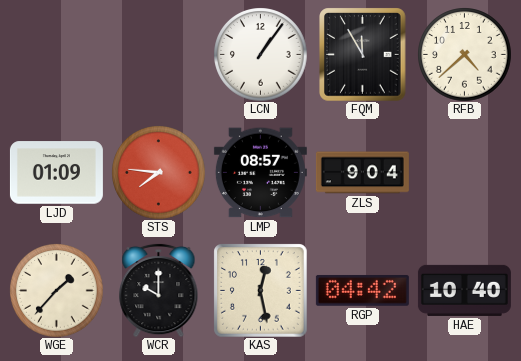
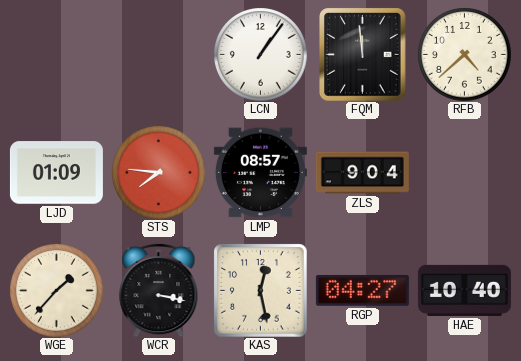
FQM: 11:55 -> 11:59 (363, 54)
WCR: 10:00 -> 3:17 (159, 290)
RGP: 04:42 -> 04:27 (362, 290)
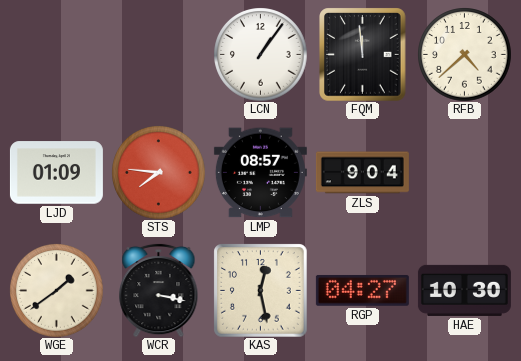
WGE: 1:37 -> 1:39 (56, 290)
HAE: 10:40 -> 10:30 (464, 290)
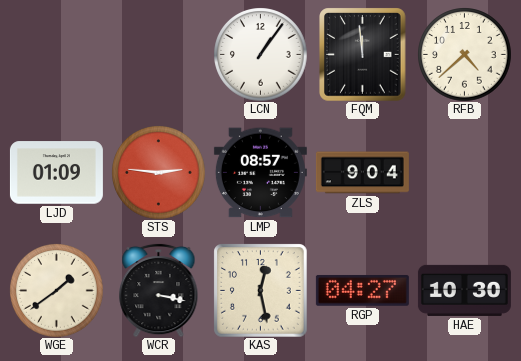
STS: 7:46 -> 2:46 (158, 172)
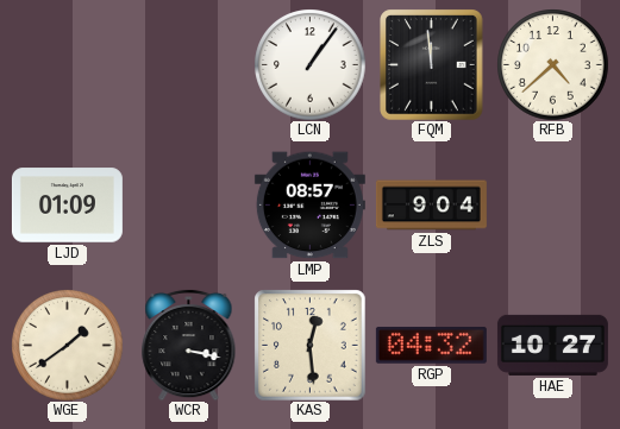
STS: 2:46 -> none (158, 172)
KAS: 12:28 -> 12:29 (309, 345)
RGP: 04:27 -> 04:32 (431, 345)
HAE: 10:30 -> 10:27 (552, 345)
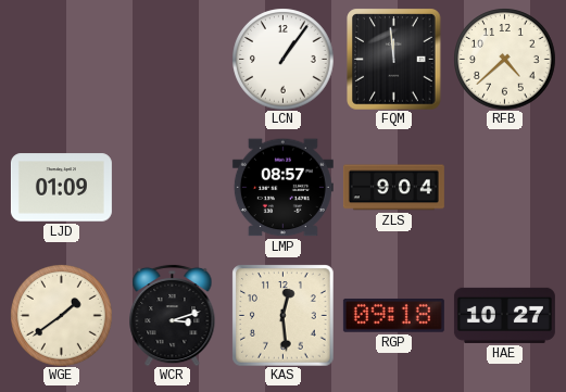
WCR: 3:17 -> 3:12 (173, 315)
RGP: 04:32 -> 09:18 (393, 315)
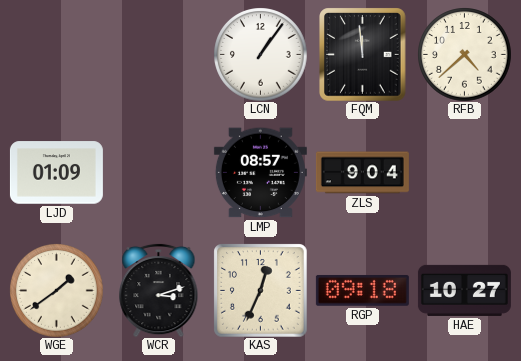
KAS: 12:29 -> 12:34 (260, 290)
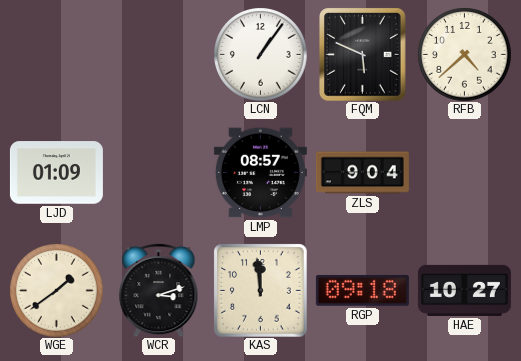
FQM: 11:59 -> 5:49 (363, 54)
KAS: 12:34 -> 11:59 (260, 290)
